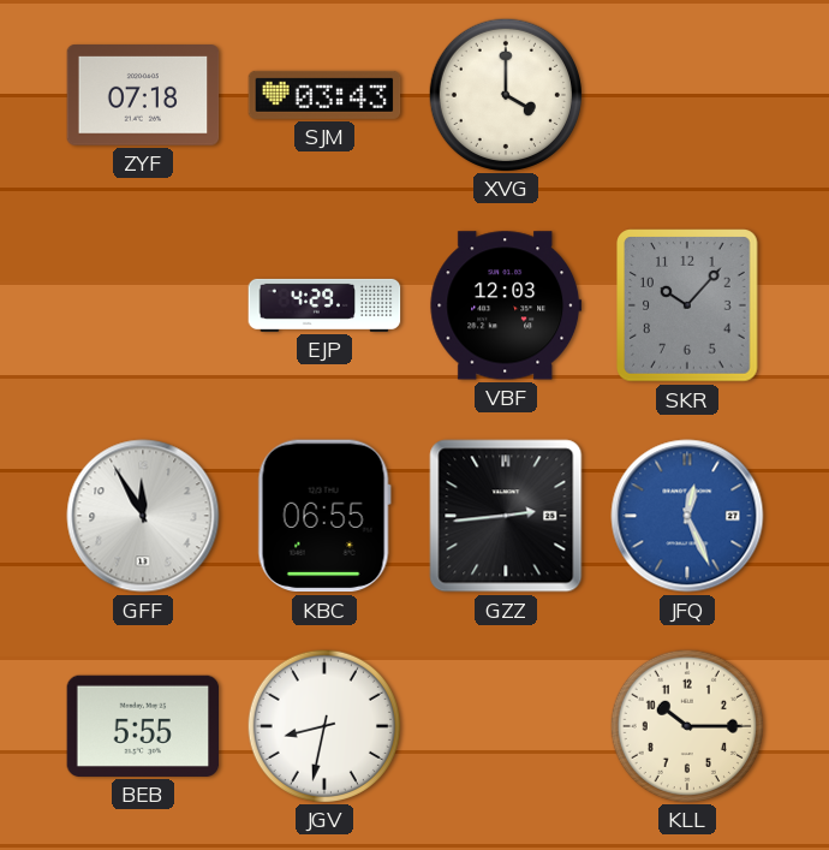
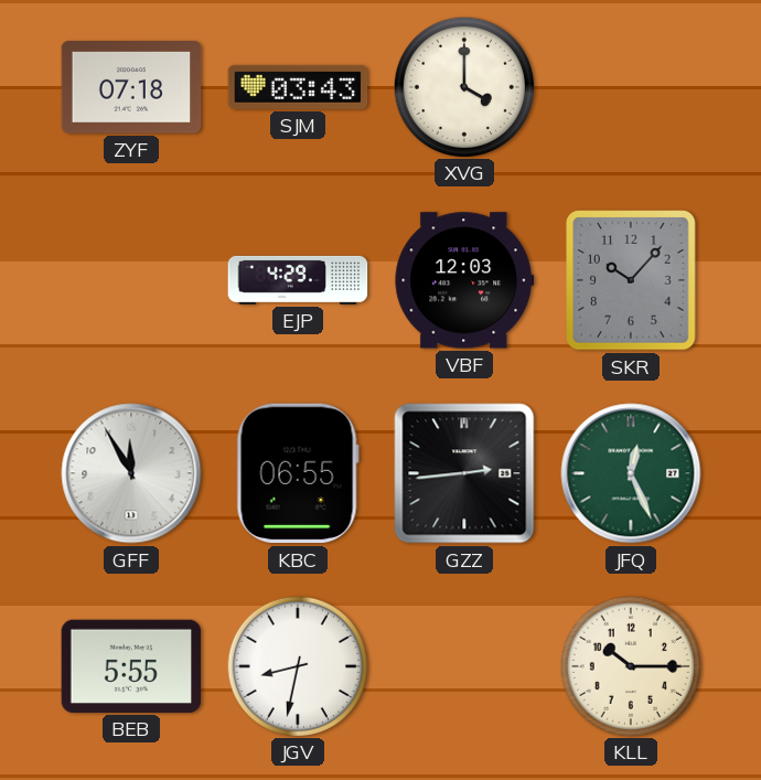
JFQ dial: blue -> green (631, 473)
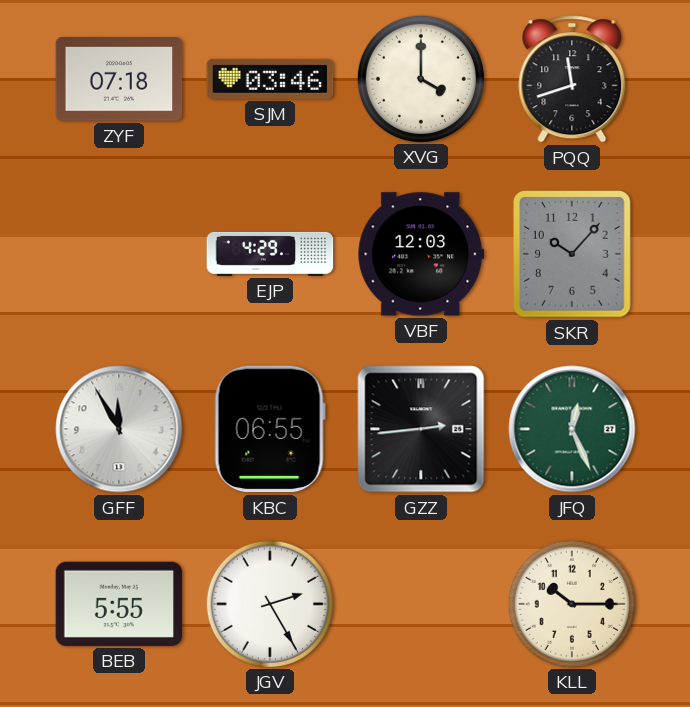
SJM: 03:43 -> 03:46 (270, 79)
PQQ: none -> 11:42 (572, 79)
JGV: 8:32 -> 2:25 (269, 603)
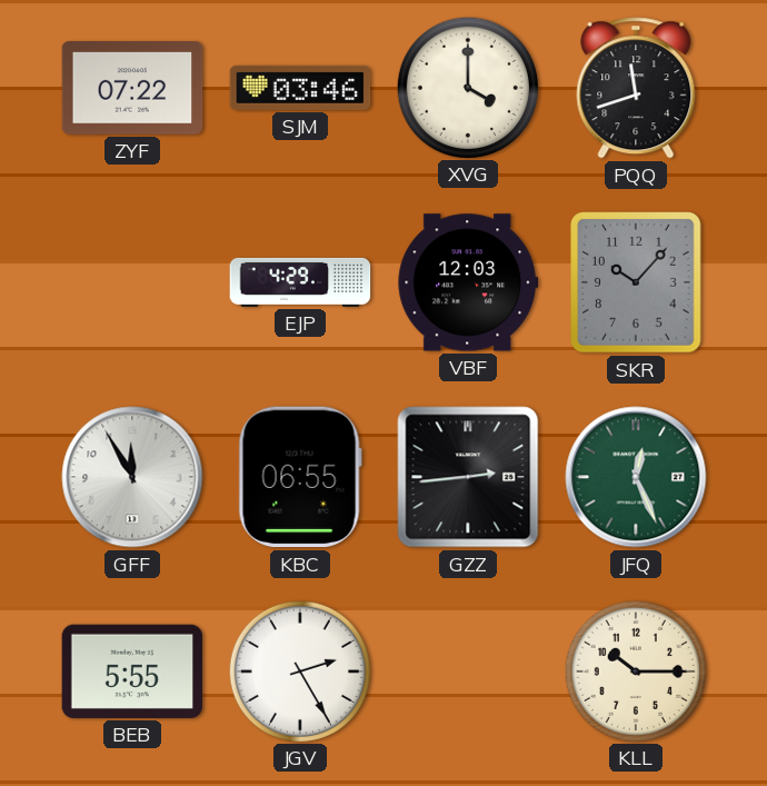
ZYF: 07:18 -> 07:22 (132, 89)
